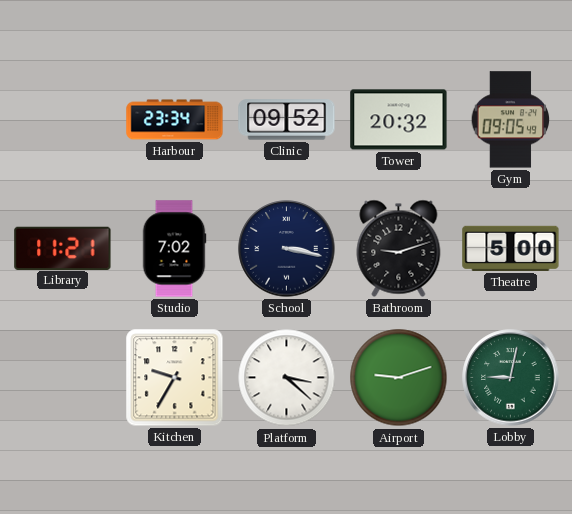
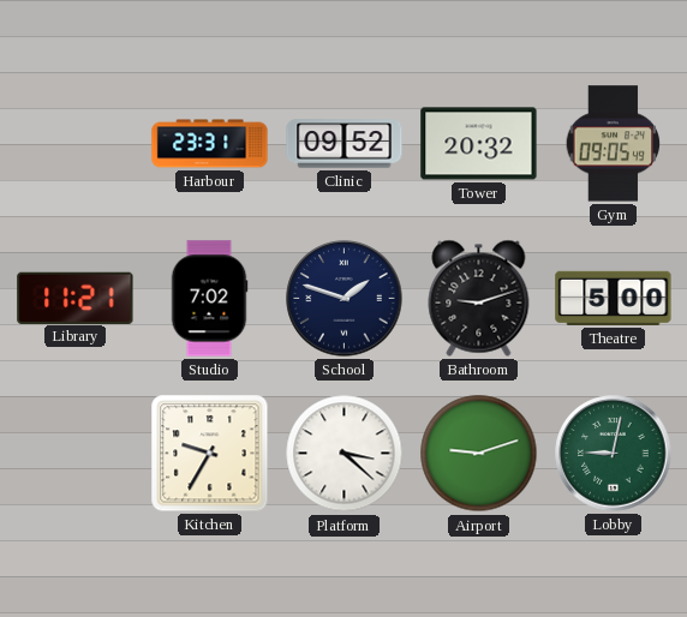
Harbour: 23:34 -> 23:31 (210, 144)
School: 3:17 -> 1:48 (345, 299)
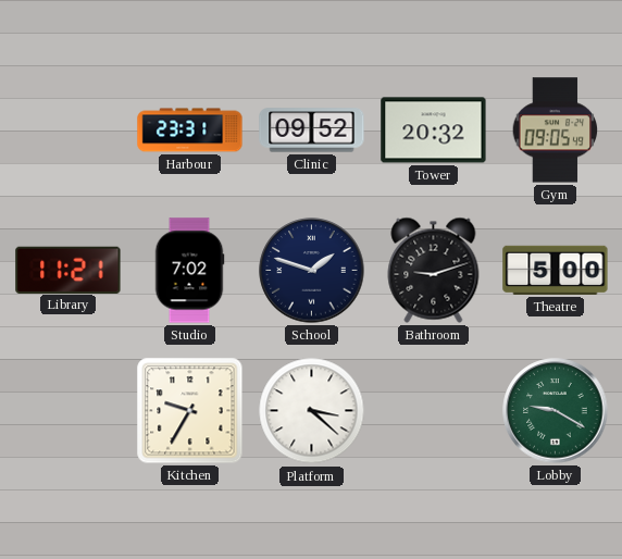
Airport: 9:12 -> none (479, 454)
Lobby: 9:02 -> 9:20 (556, 411)
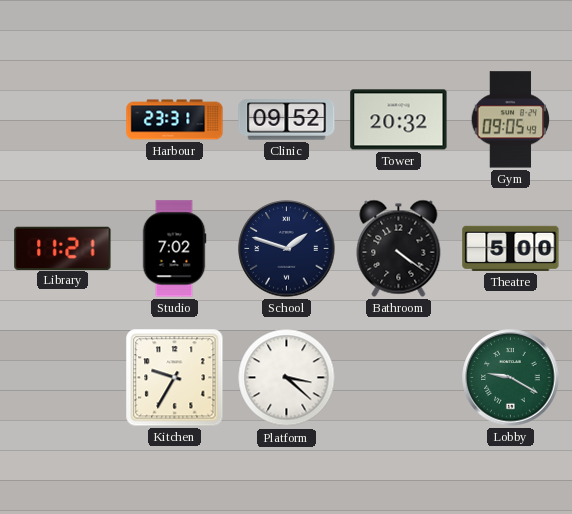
Bathroom: 9:12 -> 4:21 (399, 248)
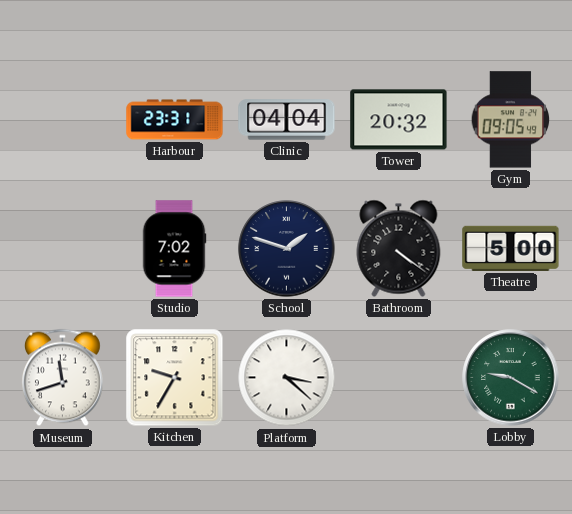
Clinic: 09:52 -> 04:04 (287, 120)
Library: 11:21 -> none (63, 248)
Museum: none -> 11:42 (62, 378)
